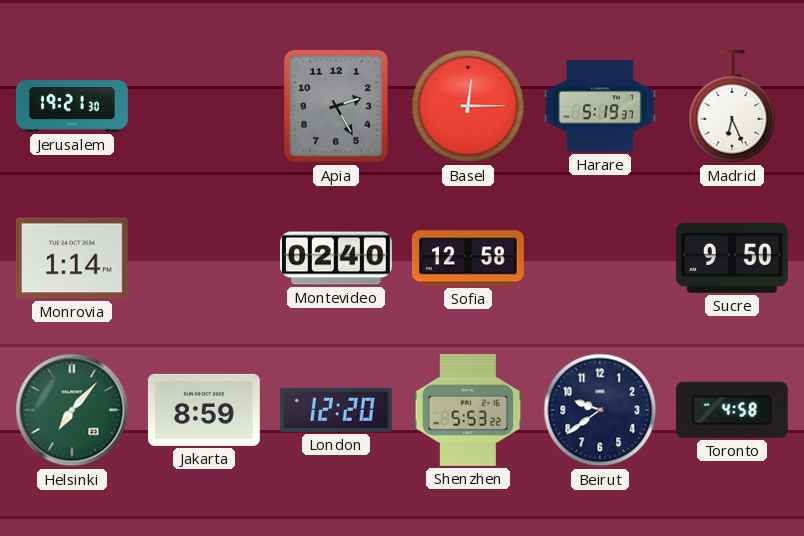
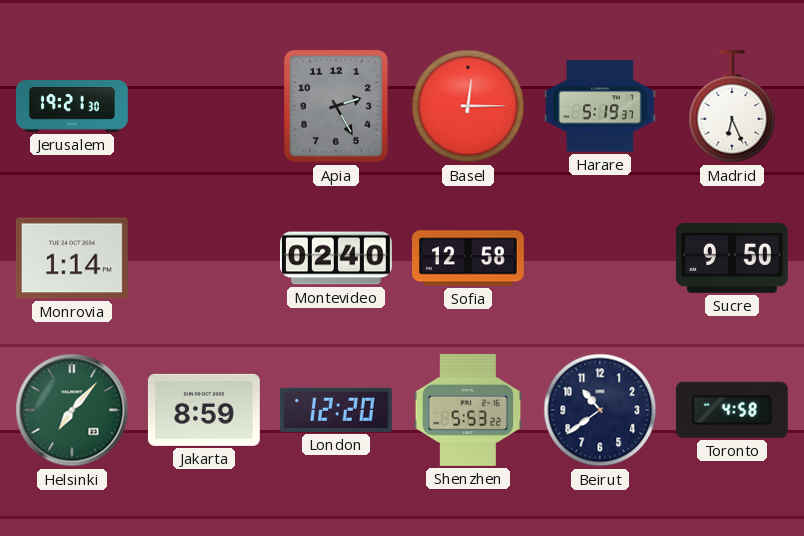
Beirut: 9:39 -> 10:39 (600, 410)
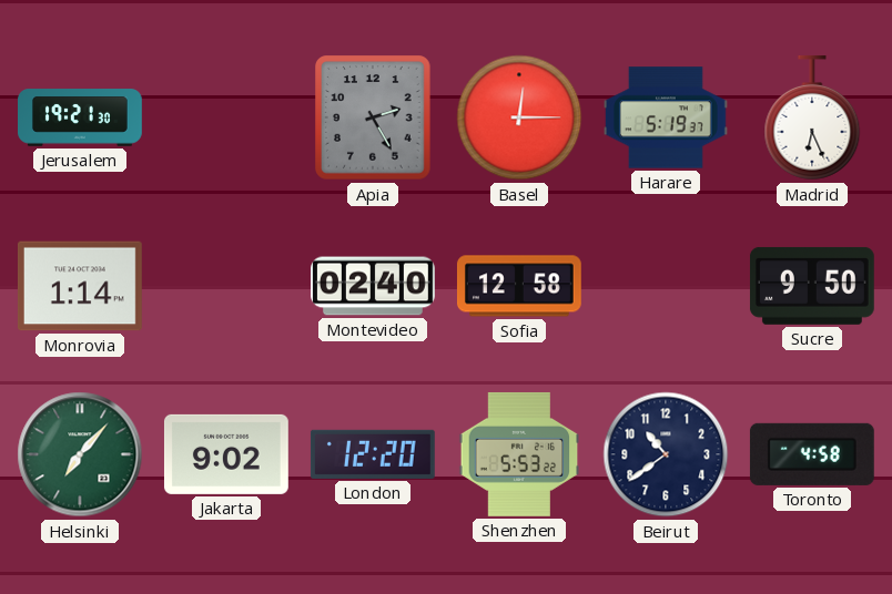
Jakarta: 8:59 -> 9:02 (226, 454)
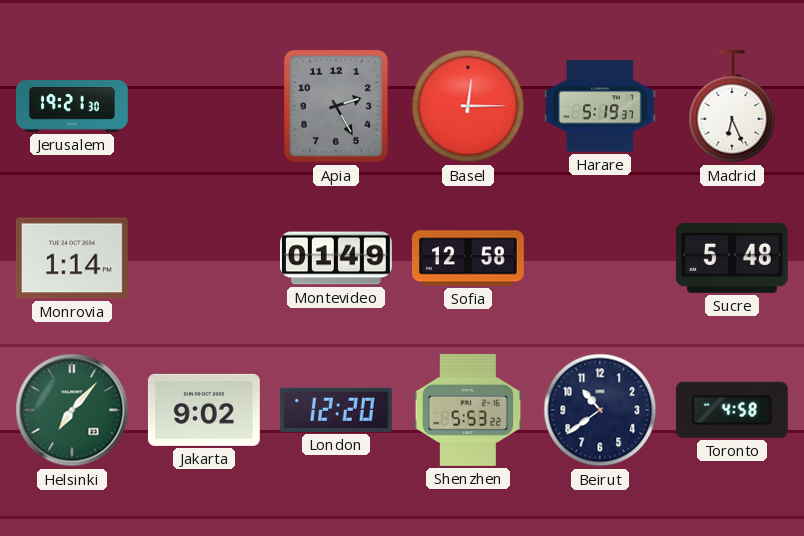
Montevideo: 02:40 -> 01:49 (337, 258)
Sucre: 9:50 -> 5:48 (732, 258)
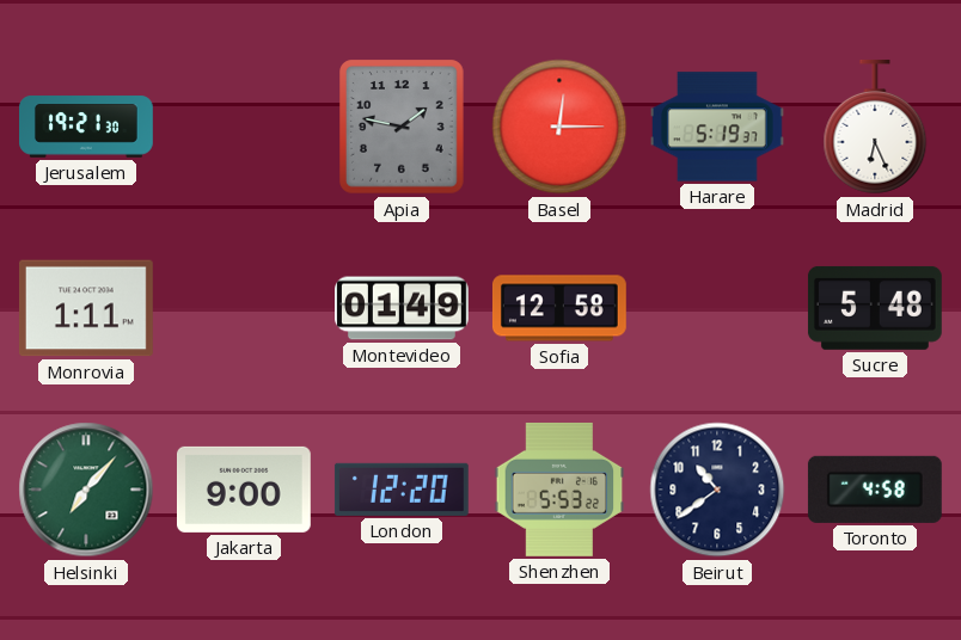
Apia: 2:25 -> 1:47 (402, 127)
Monrovia: 1:14 -> 1:11 (86, 308)
Jakarta: 9:02 -> 9:00 (244, 490)
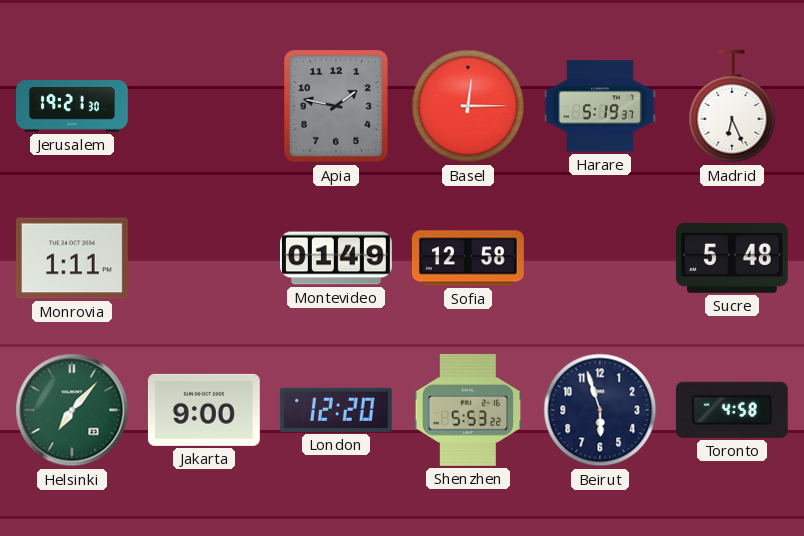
Beirut: 10:39 -> 5:57 (600, 410)
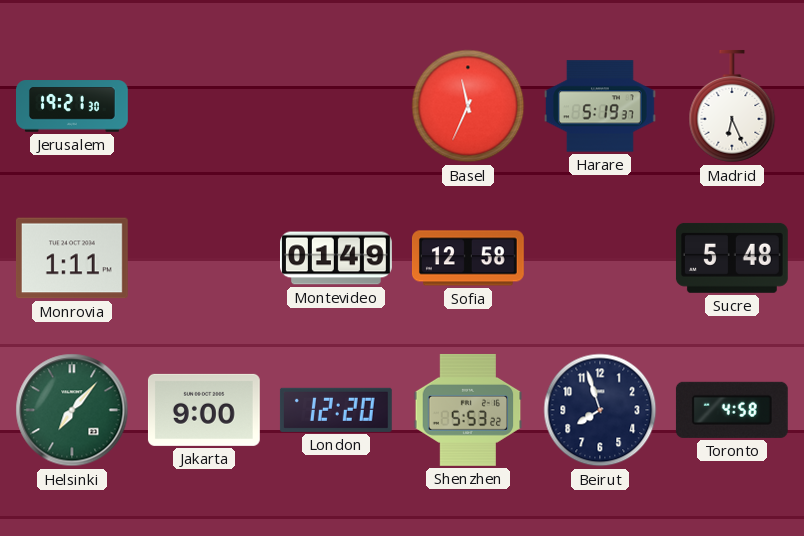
Apia: 1:47 -> none (336, 106)
Basel: 12:15 -> 11:34 (468, 106)
Beirut: 5:57 -> 7:57 (600, 410)
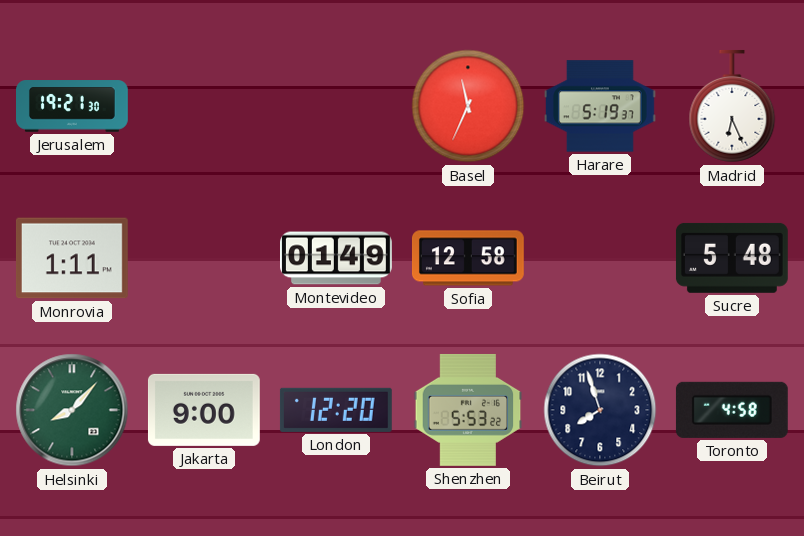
Helsinki: 7:07 -> 8:07 (72, 410)
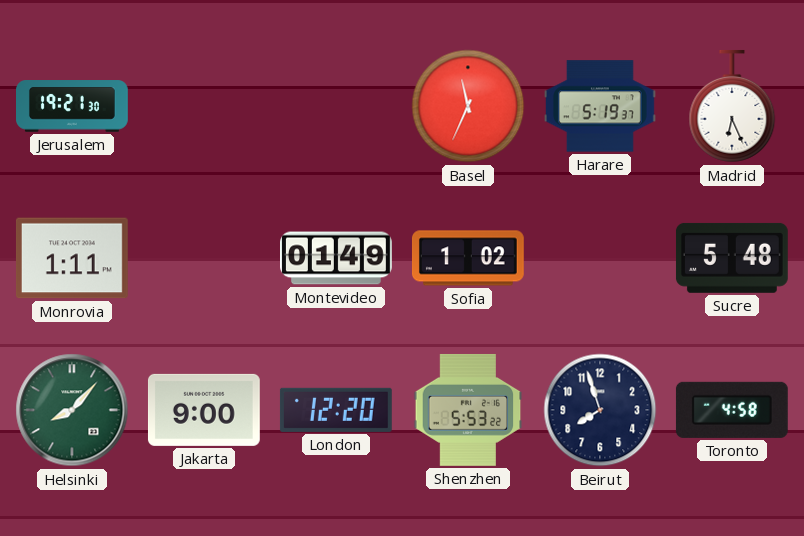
Sofia: 12:58 -> 1:02 (468, 258)
